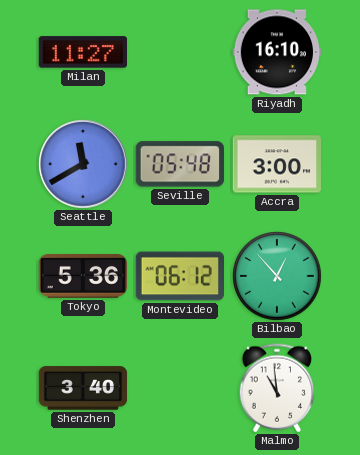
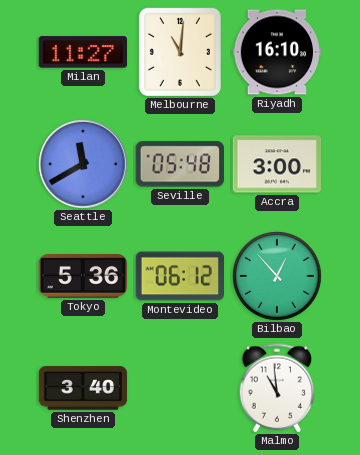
Melbourne: none -> 11:01 (180, 52)
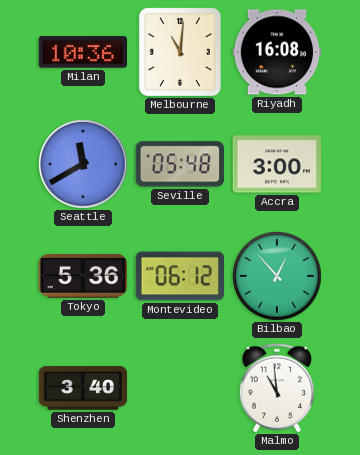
Milan: 11:27 -> 10:36 (82, 52)
Riyadh: 16:10 -> 16:08 (277, 52)
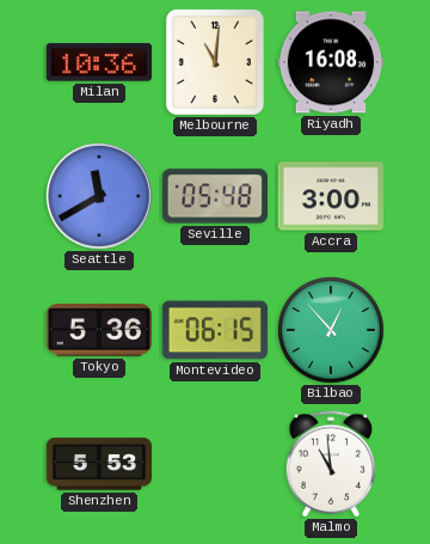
Montevideo: 06:12 -> 06:15 (214, 330)
Shenzhen: 3:40 -> 5:53 (99, 464)
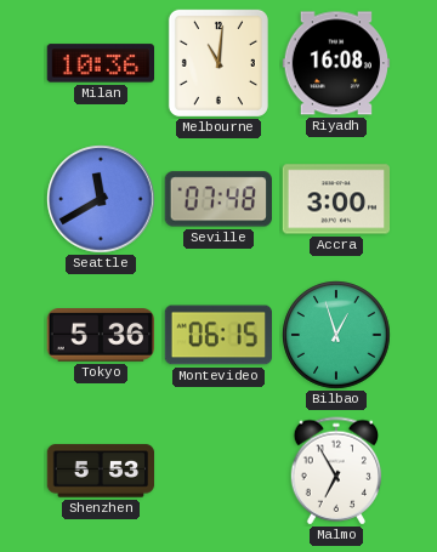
Seville: 05:48 -> 07:48 (218, 199)
Bilbao: 12:53 -> 12:57 (336, 335)
Malmo: 10:59 -> 6:55 (336, 471)
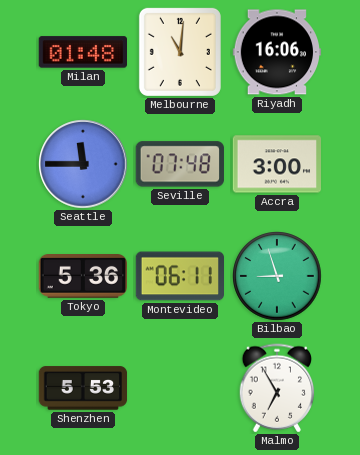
Milan: 10:36 -> 01:48 (82, 52)
Riyadh: 16:08 -> 16:06 (277, 52)
Seattle: 11:40 -> 11:45 (83, 164)
Montevideo: 06:15 -> 06:11 (179, 276)
Bilbao: 12:57 -> 8:57 (277, 276)
